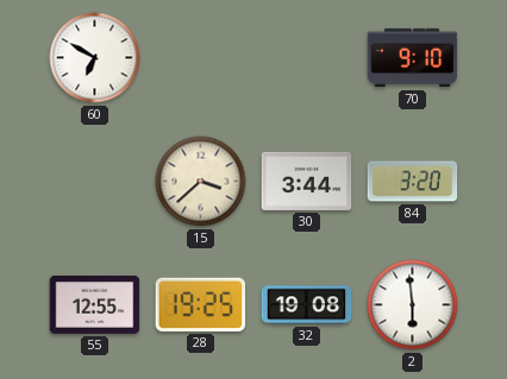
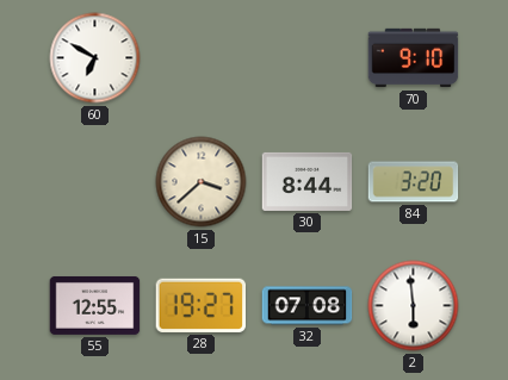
30: 3:44 -> 8:44 (308, 181)
28: 19:25 -> 19:27 (202, 305)
32: 19:08 -> 07:08 (308, 306)
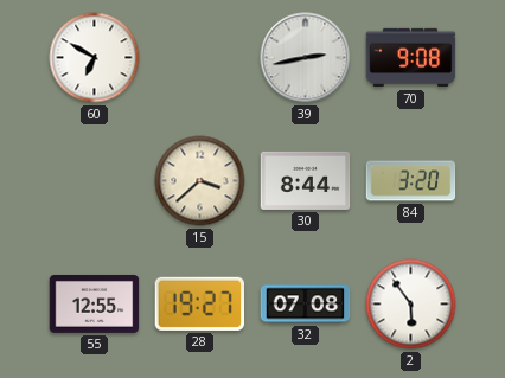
39: none -> 2:43 (306, 58)
70: 9:10 -> 9:08 (411, 58)
2: 5:59 -> 5:54 (411, 305)
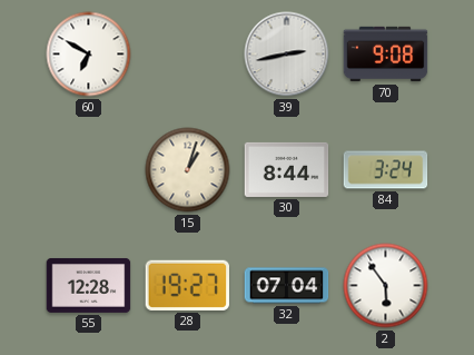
15: 3:38 -> 1:03 (188, 170)
84: 3:20 -> 3:24 (386, 170)
55: 12:55 -> 12:28 (89, 285)
32: 07:08 -> 07:04 (287, 286)
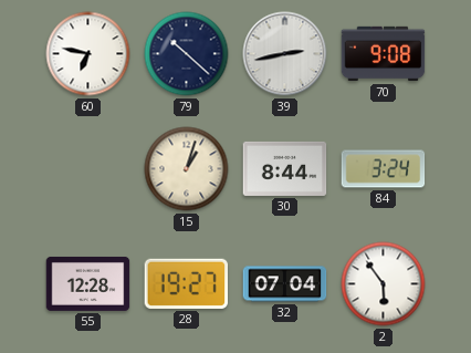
60: 6:50 -> 6:47 (88, 54)
79: none -> 10:22 (187, 54)
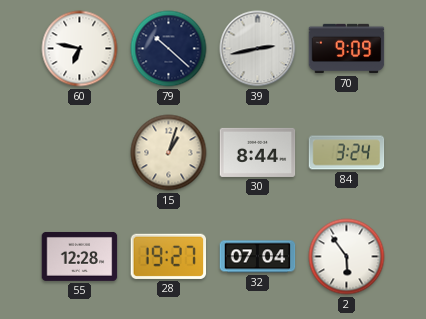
70: 9:08 -> 9:09 (347, 49)
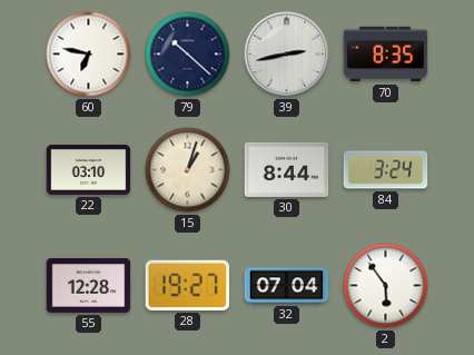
70: 9:09 -> 8:35 (386, 55)
22: none -> 03:10 (89, 169)
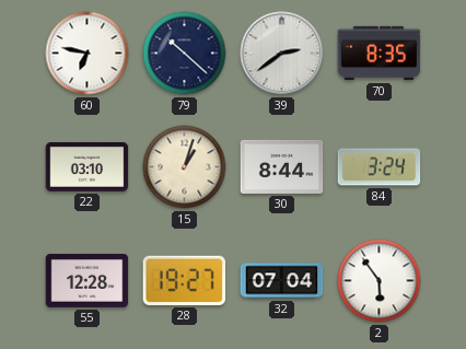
39: 2:43 -> 2:39 (282, 54)
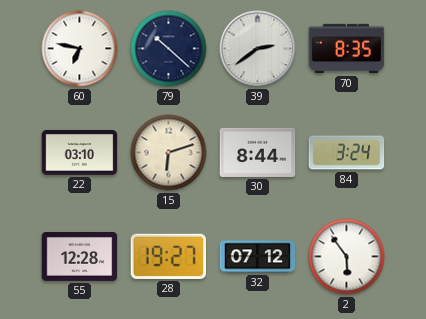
15: 1:03 -> 6:12 (169, 153)
32: 07:04 -> 07:12 (258, 257)
